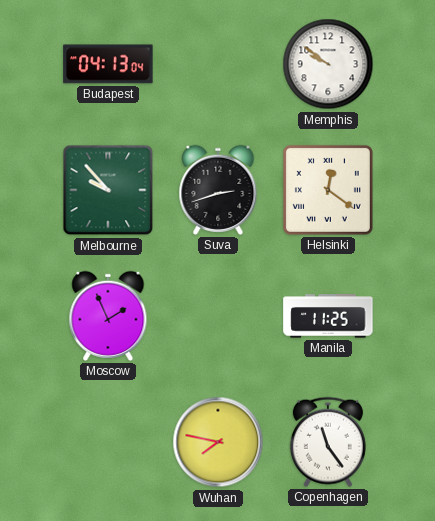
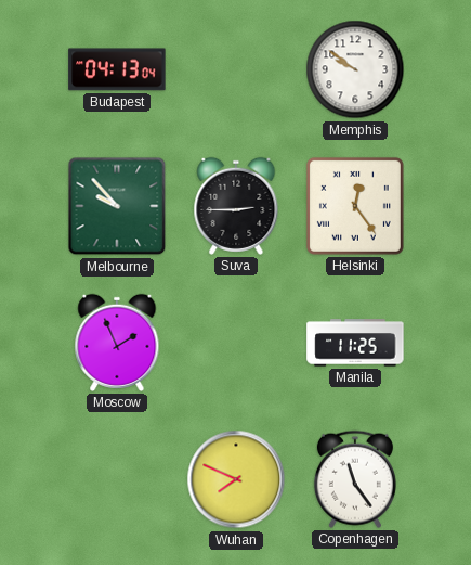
Suva: 2:42 -> 2:45 (236, 206)
Helsinki: 12:21 -> 12:24 (355, 206)
Wuhan: 7:47 -> 7:49 (236, 479)
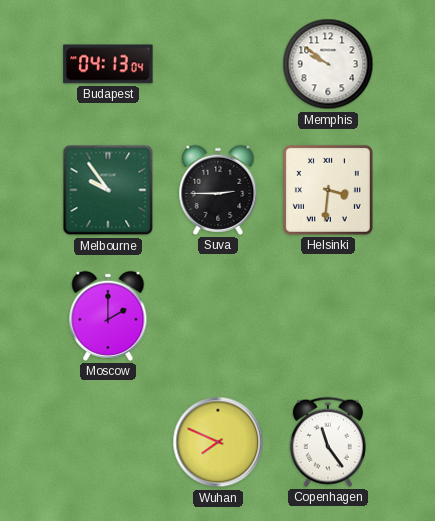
Melbourne: 9:53 -> 9:54 (108, 190)
Helsinki: 12:24 -> 3:31 (328, 190)
Moscow: 1:56 -> 2:00 (108, 316)
Manila: 11:25 -> none (355, 343)
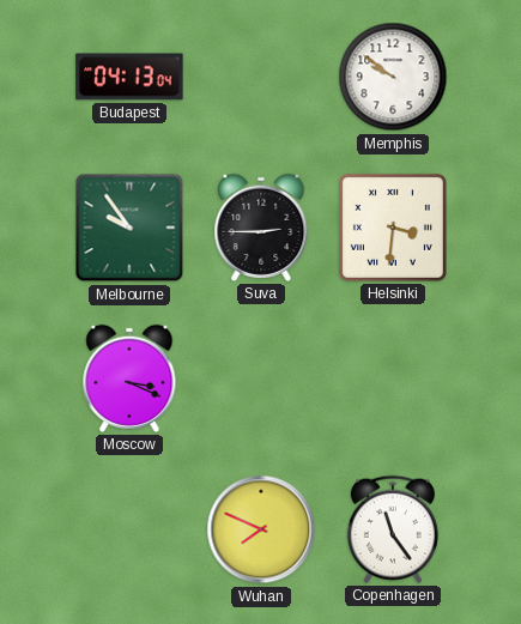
Moscow: 2:00 -> 3:19 (129, 378)
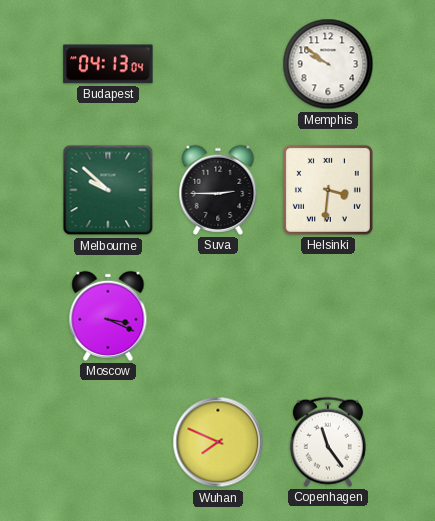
Melbourne: 9:54 -> 9:52 (108, 190)
